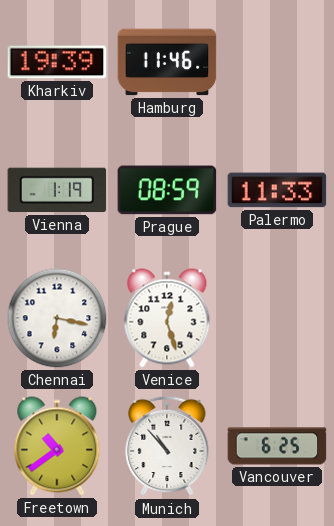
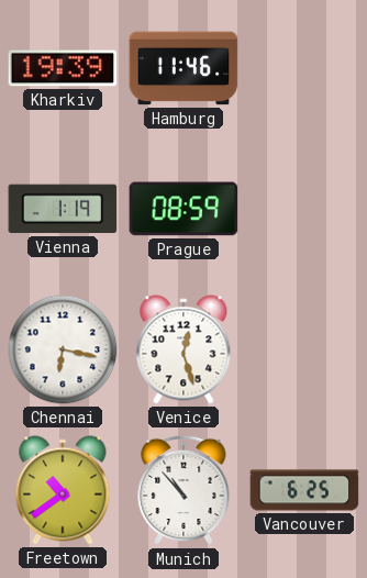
Palermo: 11:33 -> none (277, 190)
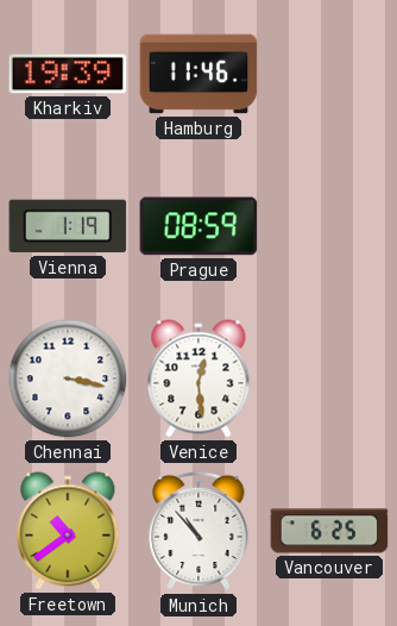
Chennai: 6:17 -> 3:17 (68, 378)
Venice: 12:27 -> 12:29 (198, 378)
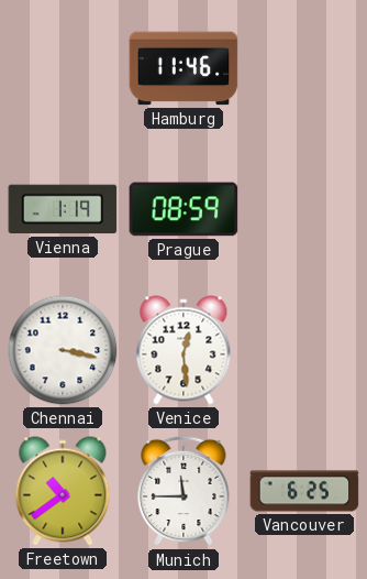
Kharkiv: 19:39 -> none (68, 74)
Munich: 10:53 -> 11:45 (183, 491)
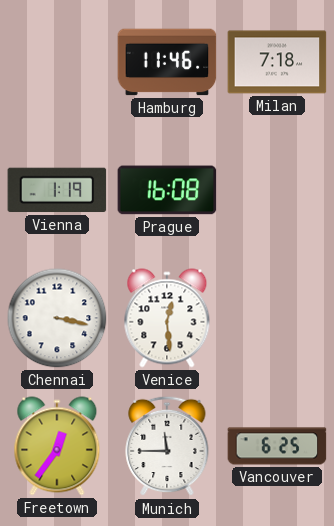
Milan: none -> 7:18 (277, 62)
Prague: 08:59 -> 16:08 (167, 190)
Freetown: 10:39 -> 12:36 (57, 446)
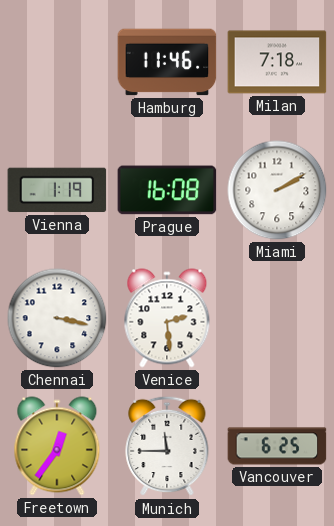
Miami: none -> 2:10 (277, 190)
Venice: 12:29 -> 2:29 (167, 318)
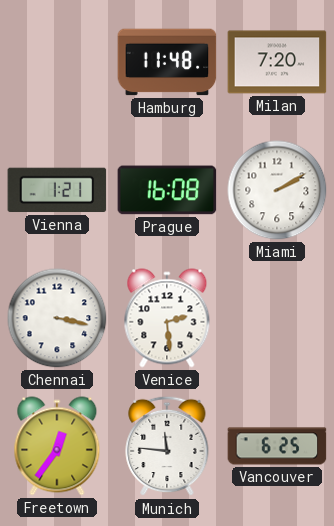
Hamburg: 11:46 -> 11:48 (167, 62)
Milan: 7:18 -> 7:20 (277, 62)
Vienna: 1:19 -> 1:21 (57, 190)
Munich: 11:45 -> 11:46 (167, 446)
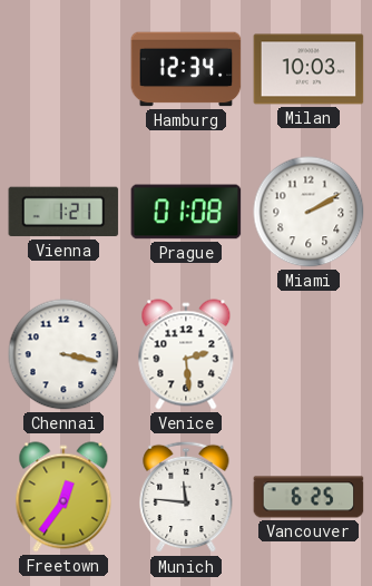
Hamburg: 11:48 -> 12:34 (186, 69)
Milan: 7:20 -> 10:03 (309, 69)
Prague: 16:08 -> 01:08 (186, 212)
